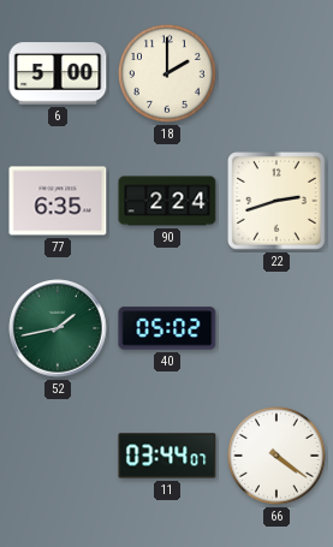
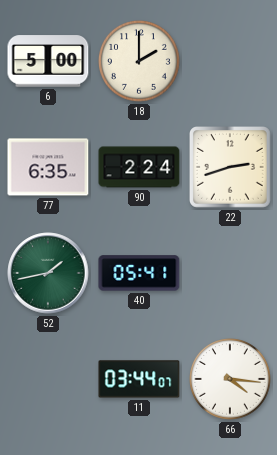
40: 05:02 -> 05:41 (139, 273)
66: 4:21 -> 4:16 (231, 380)
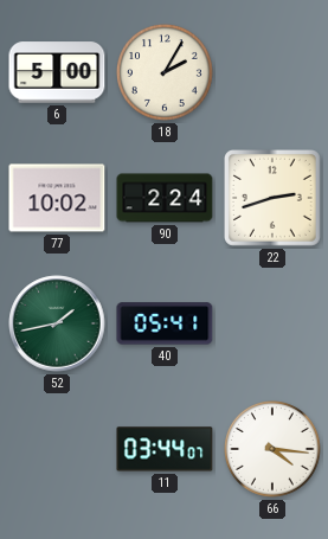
18: 2:00 -> 2:05 (166, 73)
77: 6:35 -> 10:02 (57, 198)
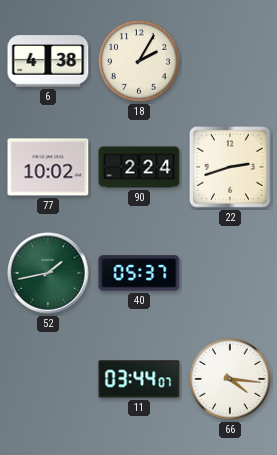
6: 5:00 -> 4:38 (48, 61)
40: 05:41 -> 05:37 (139, 273)
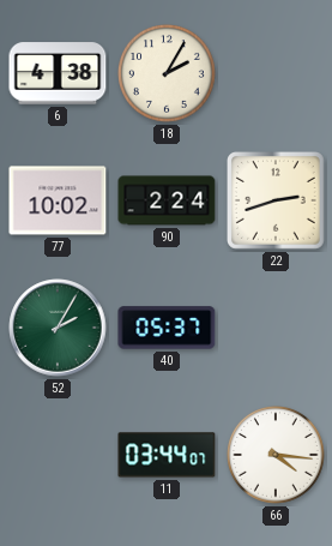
52: 1:43 -> 2:05 (58, 328)
